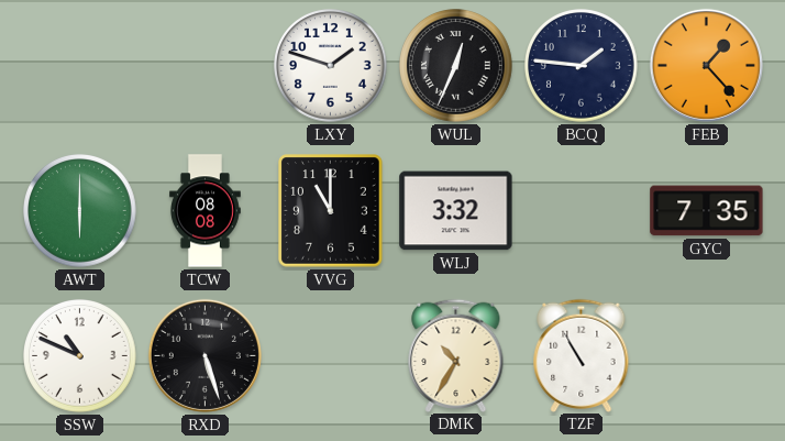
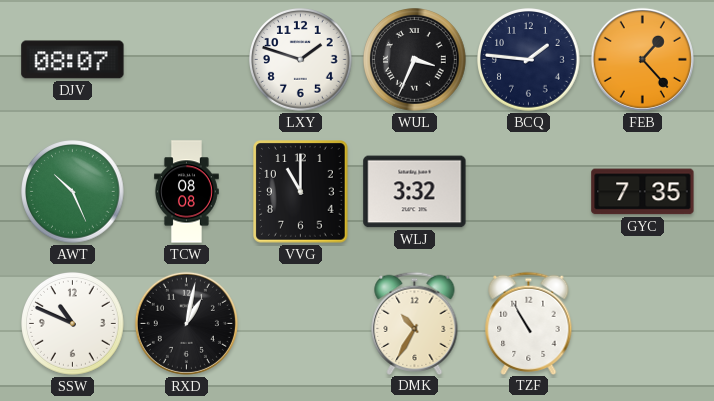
DJV: none -> 08:07 (73, 60)
WUL: 12:34 -> 3:34 (415, 60)
AWT: 6:00 -> 10:26 (73, 192)
RXD: 5:27 -> 1:02 (186, 323)
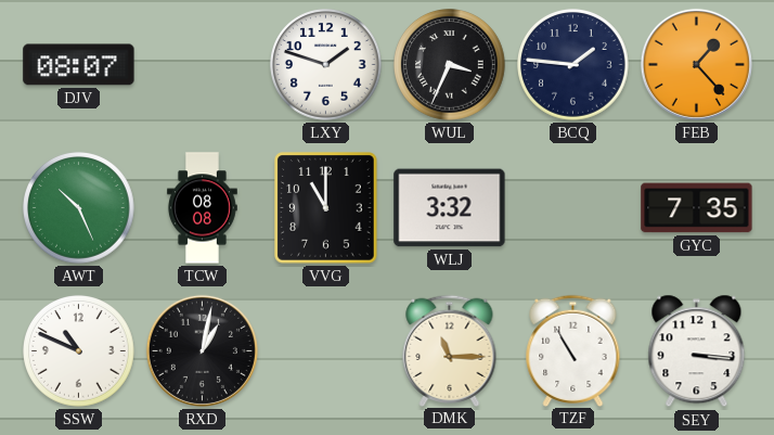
DMK: 10:35 -> 11:15 (450, 350)
SEY: none -> 3:16 (697, 351)
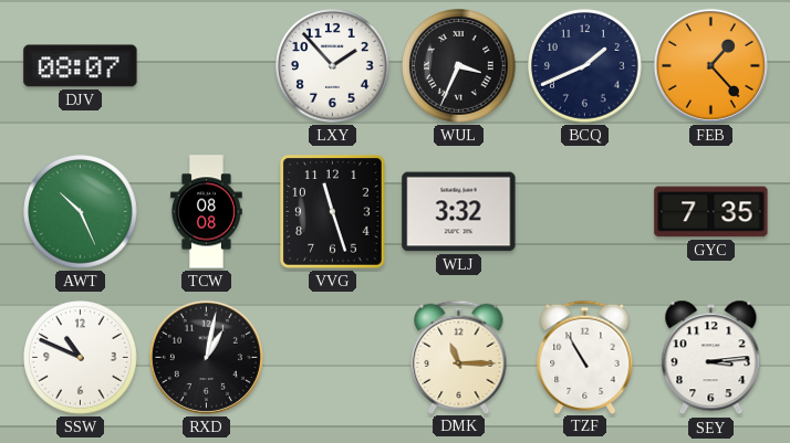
LXY: 1:48 -> 1:53 (333, 66)
BCQ: 1:46 -> 1:41 (585, 66)
VVG: 11:00 -> 11:27 (333, 212)
SEY: 3:16 -> 3:14 (711, 358)
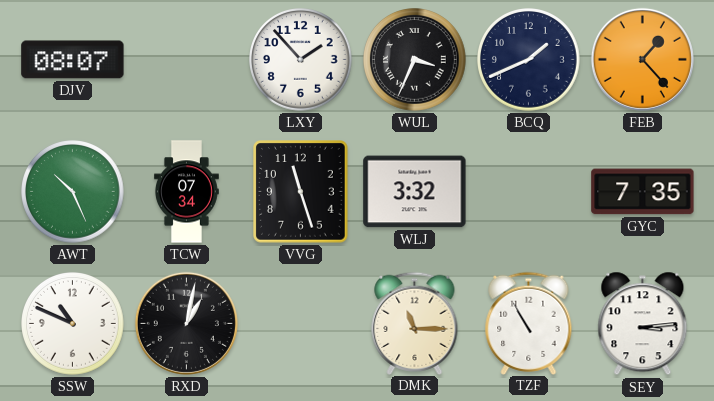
TCW: 08:08 -> 07:34 (186, 192)
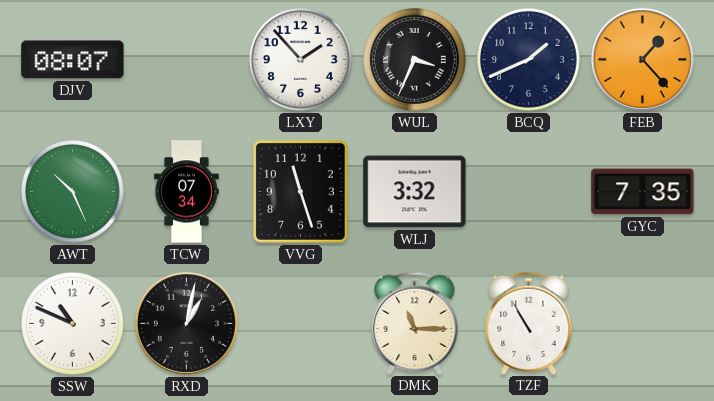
SEY: 3:14 -> none (643, 324)
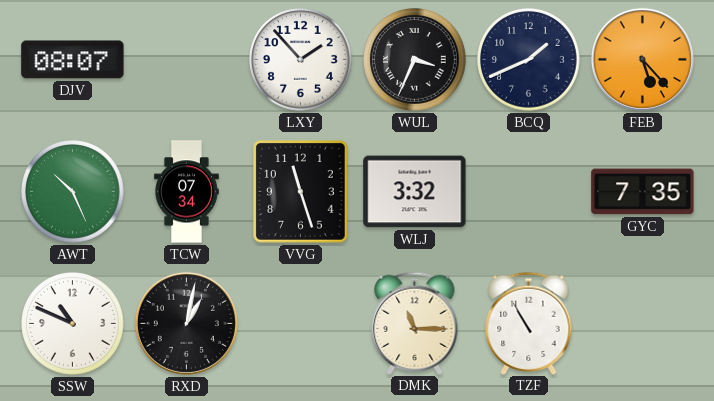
FEB: 1:23 -> 5:23 (642, 59)
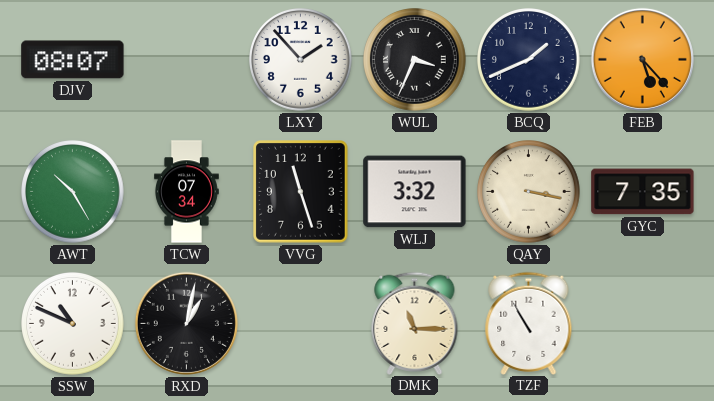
AWT: 10:26 -> 10:25 (73, 192)
QAY: none -> 3:17 (529, 192)
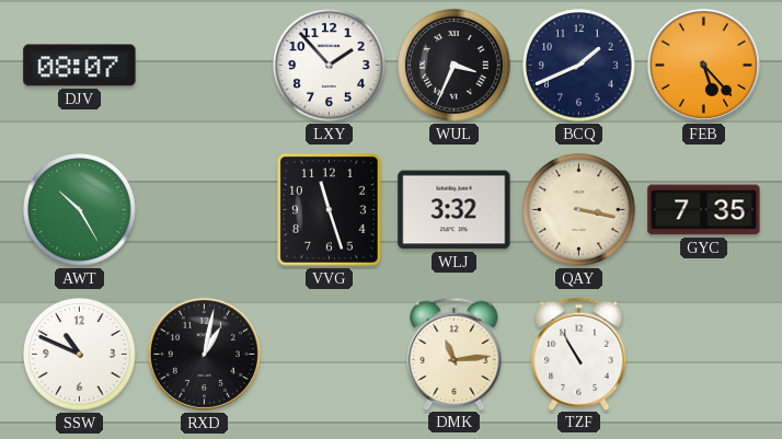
TCW: 07:34 -> none (186, 192)
DMK: 11:15 -> 11:14 (455, 354)
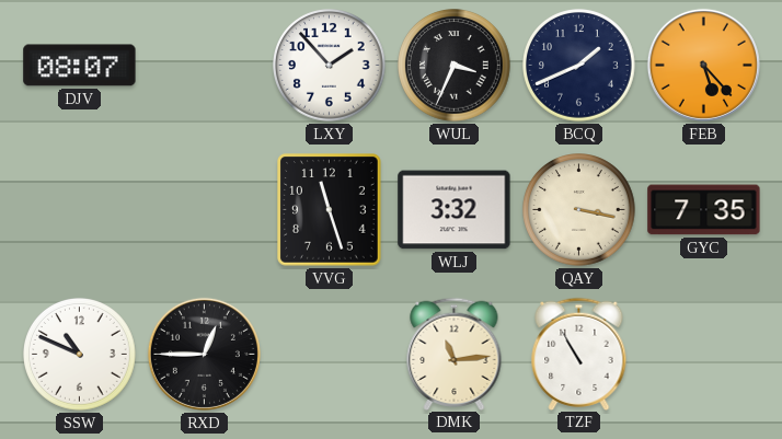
AWT: 10:25 -> none (80, 210)
RXD: 1:02 -> 12:45 (204, 354)
